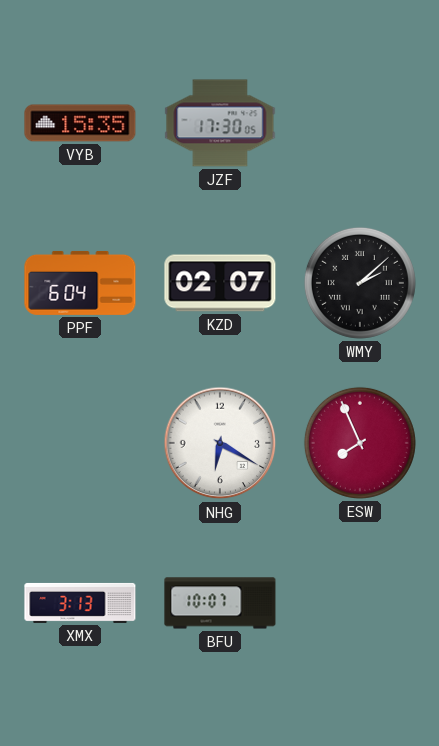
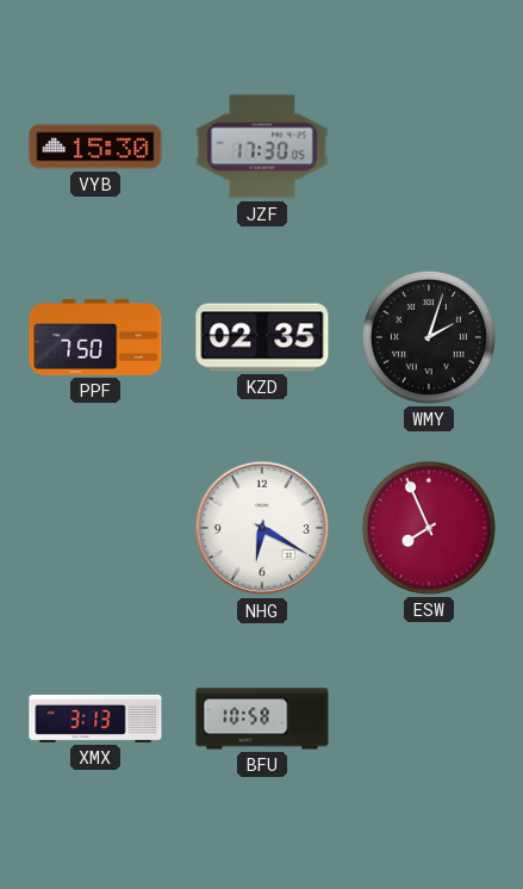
VYB: 15:35 -> 15:30 (95, 147)
PPF: 6:04 -> 7:50 (95, 337)
KZD: 02:07 -> 02:35 (262, 337)
WMY: 2:08 -> 2:03 (429, 337)
BFU: 10:07 -> 10:58 (262, 719)
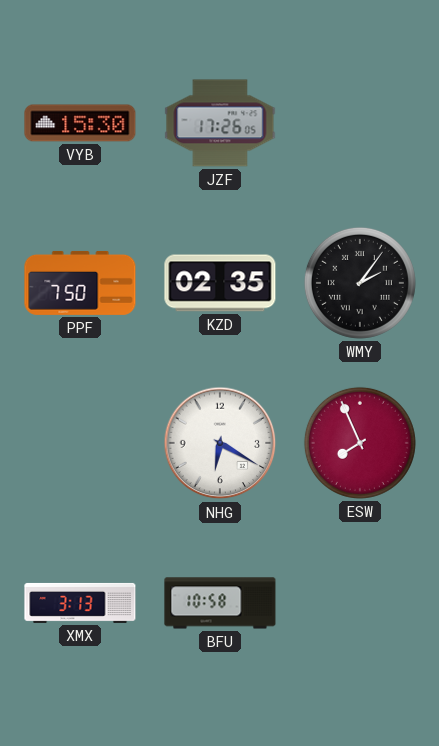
JZF: 17:30 -> 17:26 (220, 123)
WMY: 2:03 -> 2:06 (360, 283)
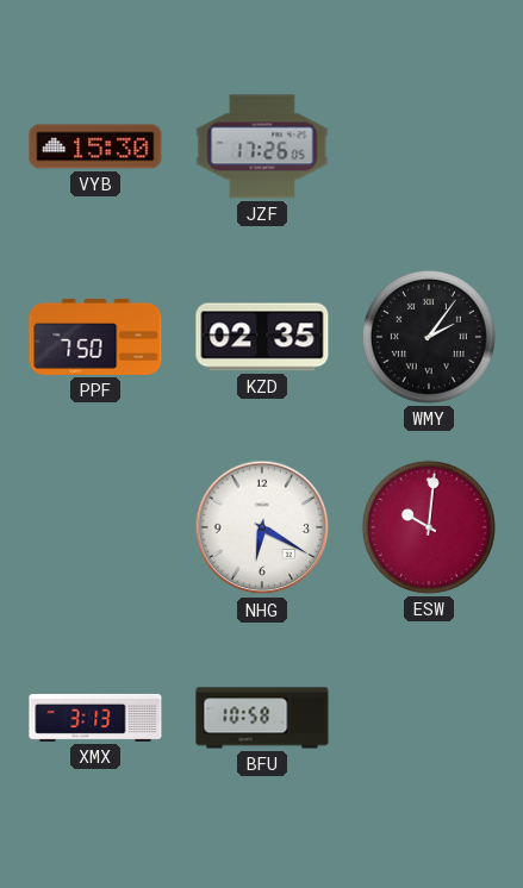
ESW: 7:56 -> 10:01 (429, 527)
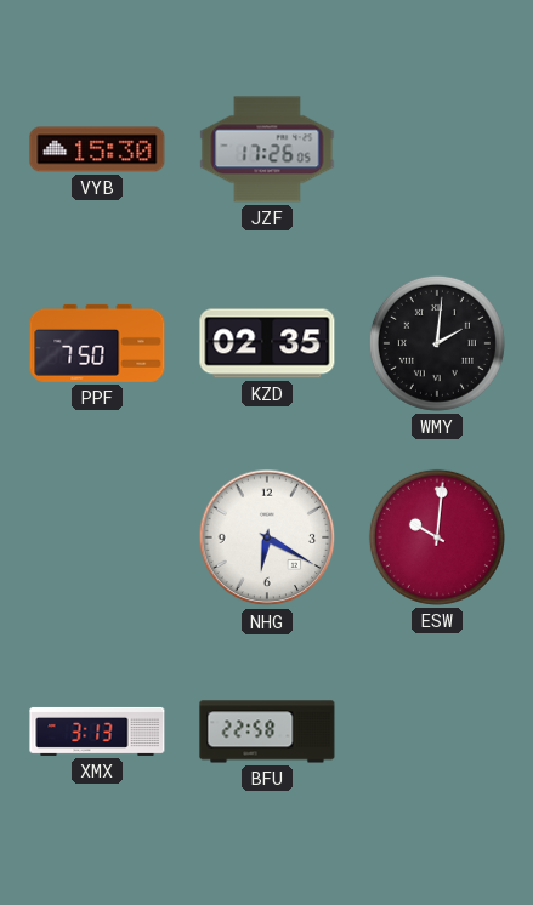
WMY: 2:06 -> 2:01 (437, 343)
BFU: 10:58 -> 22:58 (267, 732)
